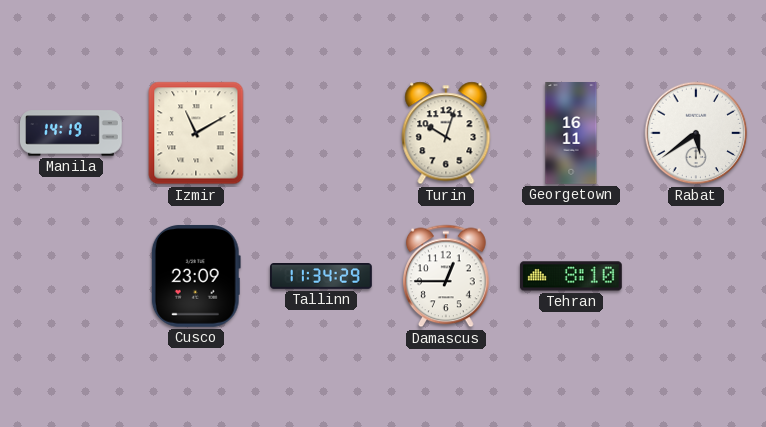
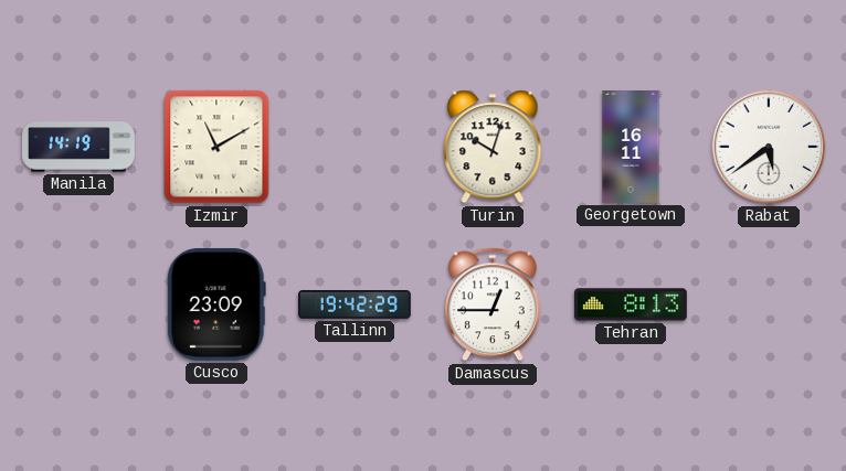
Tallinn: 11:34 -> 19:42 (355, 304)
Tehran: 8:10 -> 8:13 (631, 304)
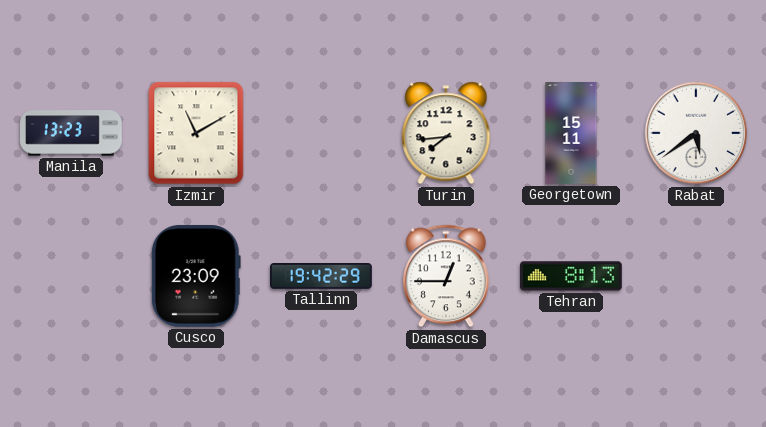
Manila: 14:19 -> 13:23 (72, 133)
Turin: 10:03 -> 7:44 (446, 133)
Georgetown: 16:11 -> 15:11 (571, 134)
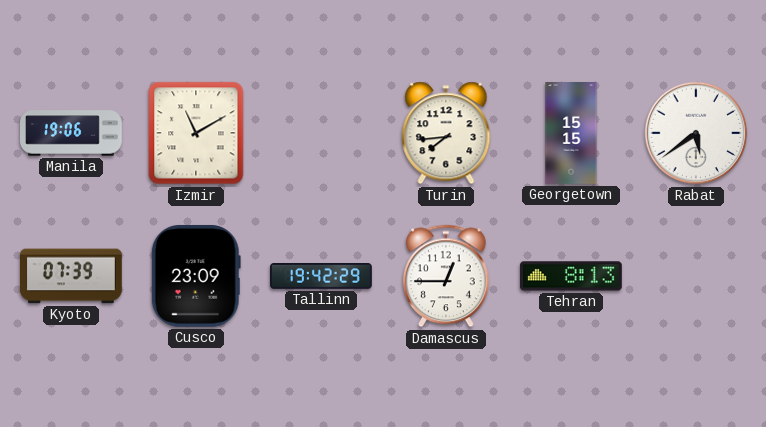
Manila: 13:23 -> 19:06 (72, 133)
Georgetown: 15:11 -> 15:15 (571, 134)
Kyoto: none -> 07:39 (72, 276)
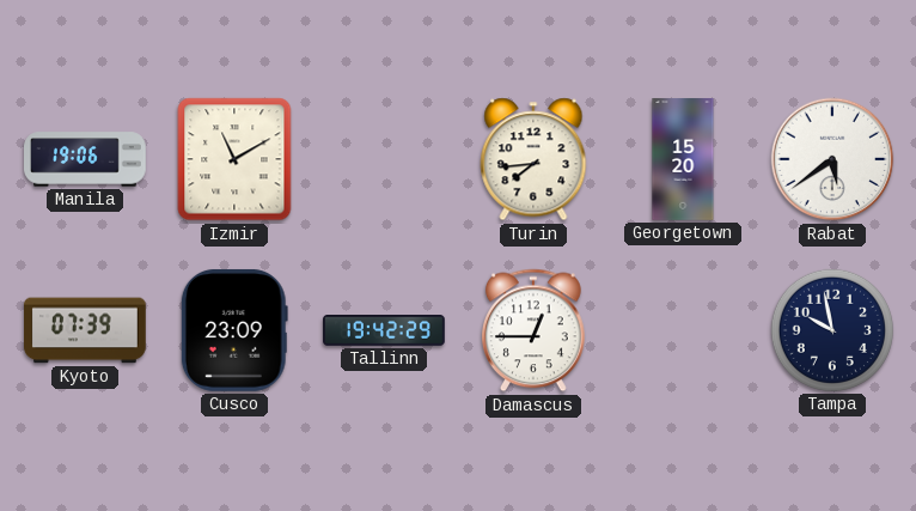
Georgetown: 15:15 -> 15:20 (683, 160)
Tehran: 8:13 -> none (571, 276)
Tampa: none -> 9:58 (832, 330)
